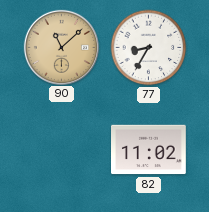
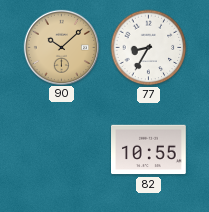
90: 11:08 -> 10:08 (61, 47)
82: 11:02 -> 10:55 (149, 150)
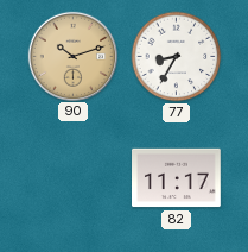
90: 10:08 -> 10:12 (72, 56)
82: 10:55 -> 11:17 (177, 178)
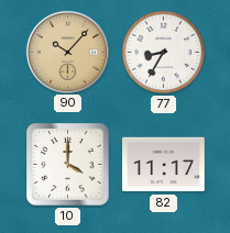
90: 10:12 -> 10:07 (67, 52)
10: none -> 4:00 (68, 165)
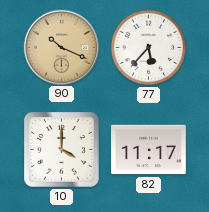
90: 10:07 -> 10:19 (61, 47)
77: 8:35 -> 5:37 (149, 48)
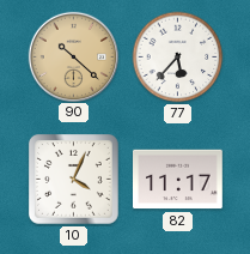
90: 10:19 -> 10:22 (73, 56)
10: 4:00 -> 4:04 (74, 180)
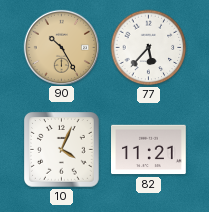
90: 10:22 -> 10:25 (61, 47)
82: 11:17 -> 11:21 (149, 150)
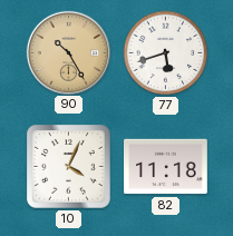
77: 5:37 -> 5:42 (166, 53)
82: 11:21 -> 11:18 (166, 167)
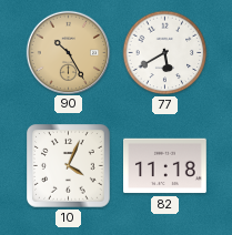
77: 5:42 -> 5:40 (165, 53)
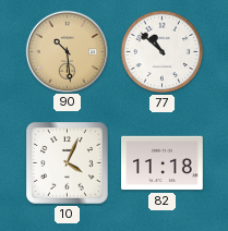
90: 10:25 -> 10:29 (67, 51)
77: 5:40 -> 10:52 (163, 52)
